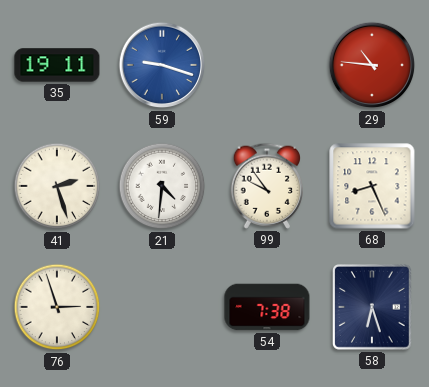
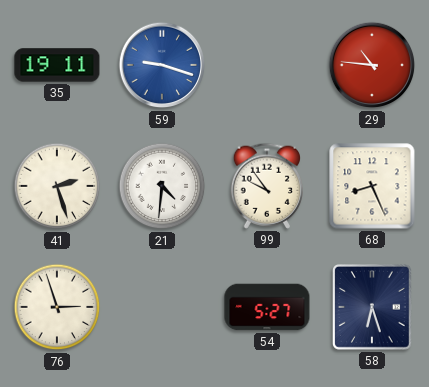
54: 7:38 -> 5:27 (267, 307)
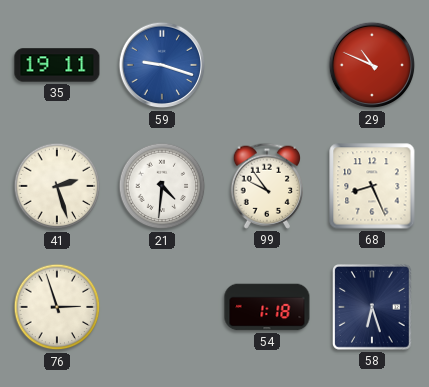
29: 10:46 -> 10:49 (372, 65)
54: 5:27 -> 1:18 (267, 307)
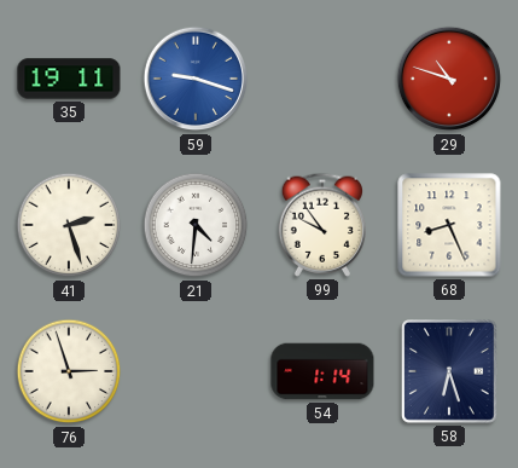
29: 10:49 -> 10:48 (449, 79)
54: 1:18 -> 1:14 (322, 371)
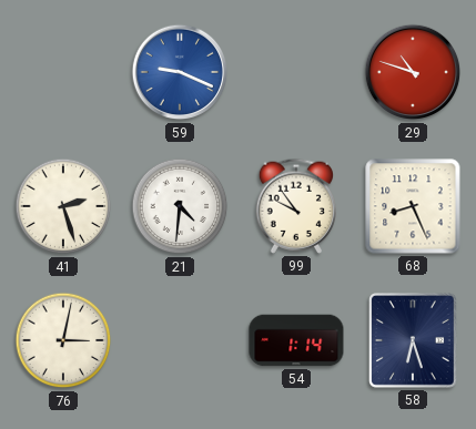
35: 19:11 -> none (69, 79)
59: 9:18 -> 9:19 (180, 72)
76: 2:57 -> 3:02 (63, 340)
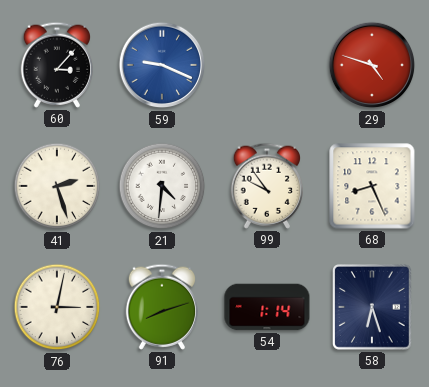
60: none -> 3:07 (56, 65)
29: 10:48 -> 4:48 (372, 65)
91: none -> 8:12 (161, 307)
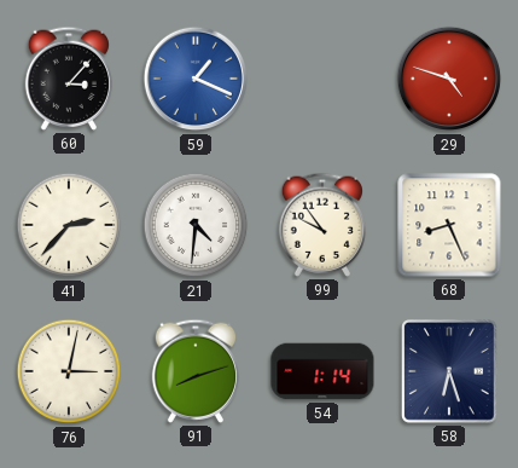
59: 9:19 -> 1:19 (196, 79)
41: 2:27 -> 2:37 (69, 225)
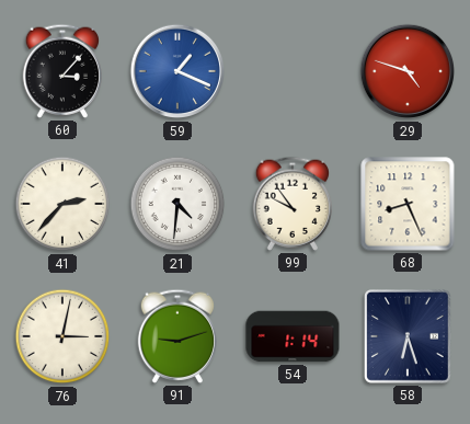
91: 8:12 -> 9:12 (176, 336)
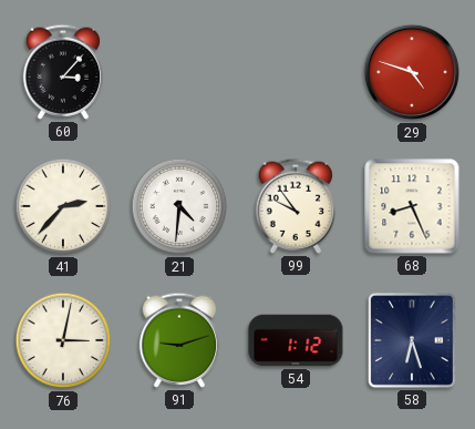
59: 1:19 -> none (177, 71)
54: 1:14 -> 1:12 (296, 340)
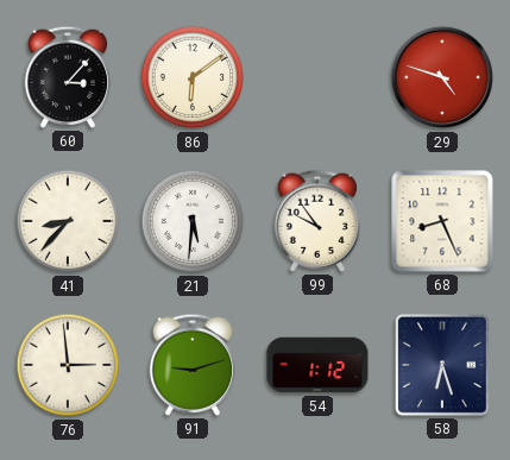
86: none -> 6:09 (193, 77)
41: 2:37 -> 8:37 (68, 221)
21: 4:31 -> 5:31 (193, 221)
76: 3:02 -> 2:59 (68, 365)
